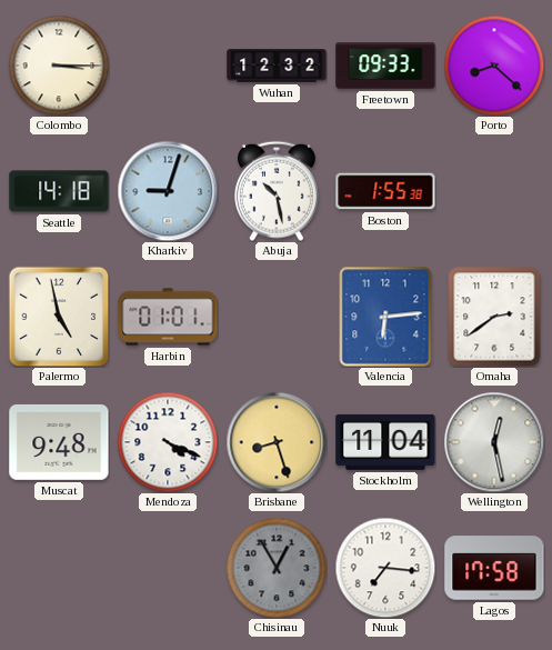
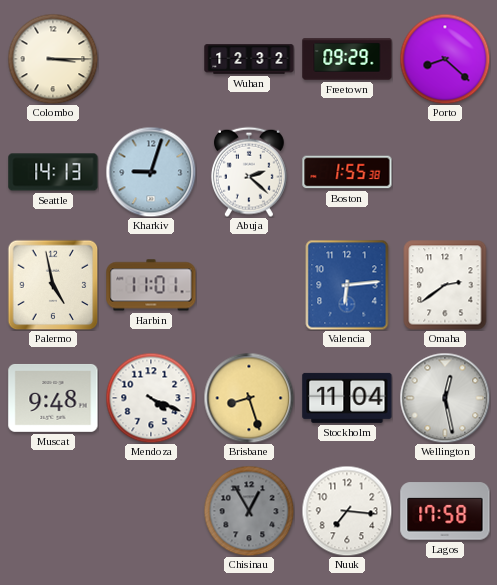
Freetown: 09:33 -> 09:29 (347, 59)
Seattle: 14:18 -> 14:13 (53, 172)
Abuja: 10:28 -> 2:22 (249, 172)
Harbin: 01:01 -> 11:01 (151, 285)
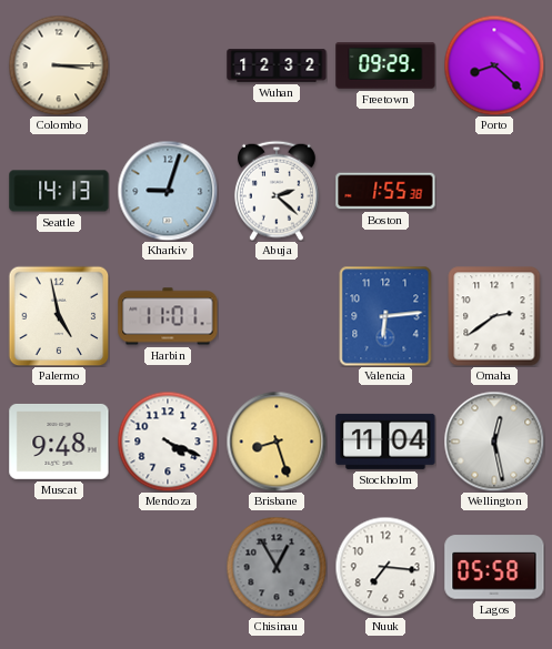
Lagos: 17:58 -> 05:58 (494, 567)
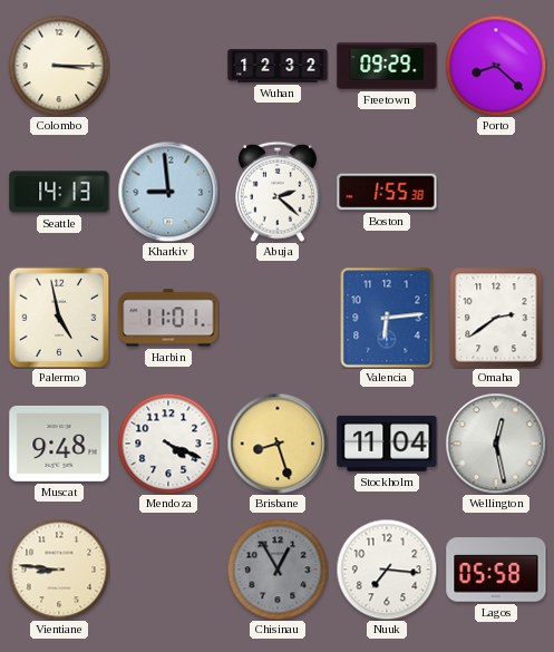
Kharkiv: 9:03 -> 8:59 (168, 192)
Vientiane: none -> 8:46 (59, 570)
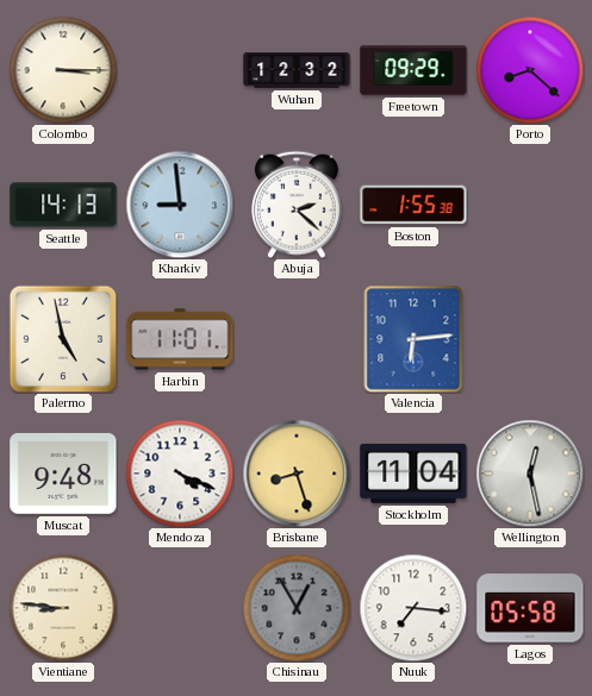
Omaha: 2:39 -> none (496, 318)
